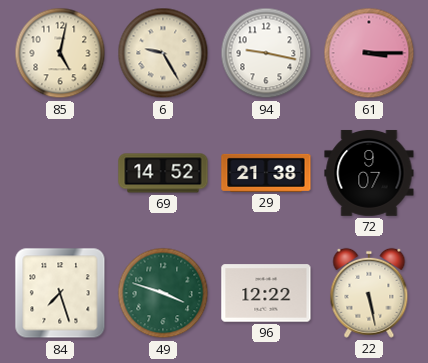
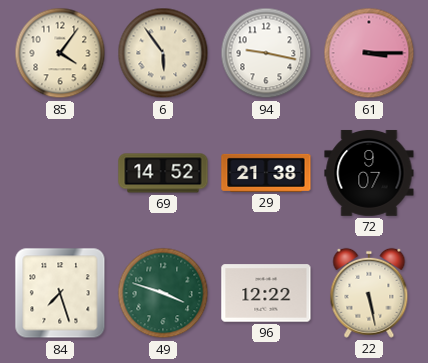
85: 5:02 -> 4:06 (60, 53)
6: 9:25 -> 5:54 (163, 53)
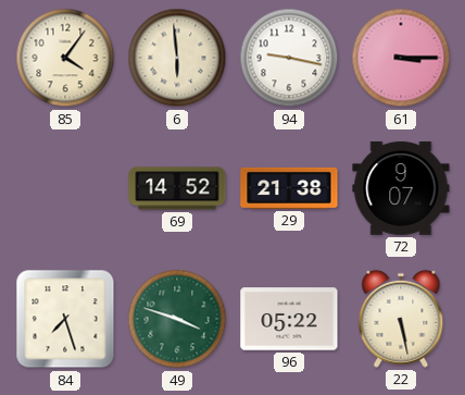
6: 5:54 -> 5:59 (177, 58)
96: 12:22 -> 05:22 (289, 319)
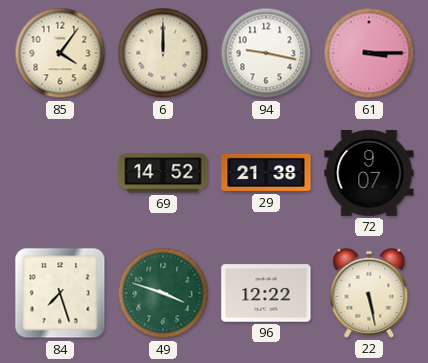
6: 5:59 -> 12:00 (163, 53)
96: 05:22 -> 12:22 (266, 293)
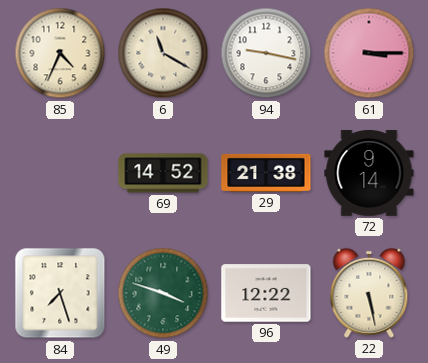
85: 4:06 -> 4:34 (60, 53)
6: 12:00 -> 11:20 (163, 53)
72: 9:07 -> 9:14 (369, 173)
